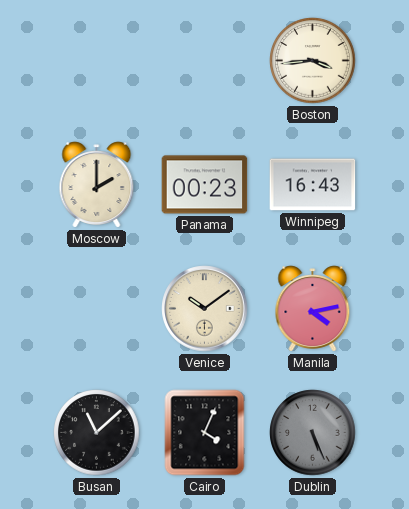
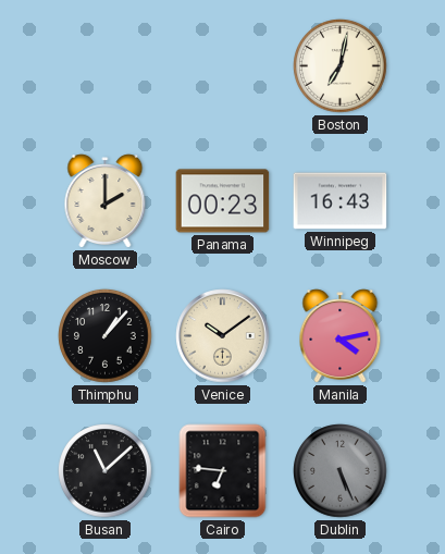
Boston: 3:44 -> 7:02 (341, 66)
Thimphu: none -> 1:07 (106, 336)
Cairo: 4:04 -> 6:46 (223, 471)
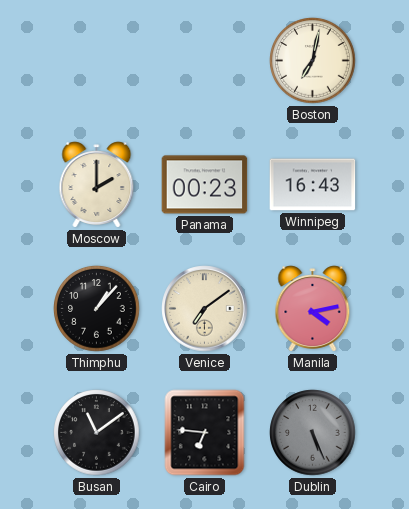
Venice: 10:09 -> 7:09 (205, 309)
Busan: 11:08 -> 11:09 (97, 433)
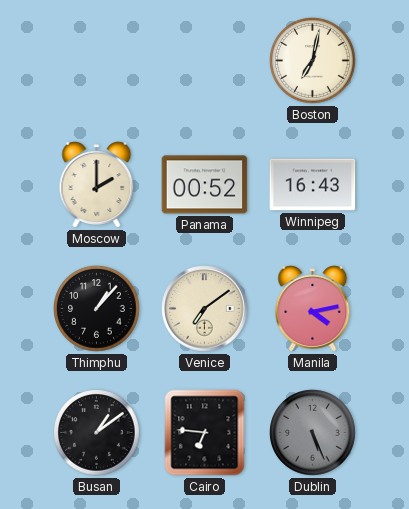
Panama: 00:23 -> 00:52 (205, 185)
Busan: 11:09 -> 1:09 (97, 433)
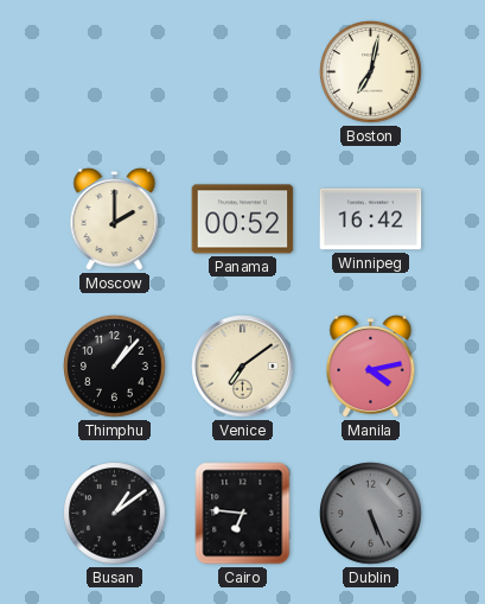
Winnipeg: 16:43 -> 16:42 (371, 220)
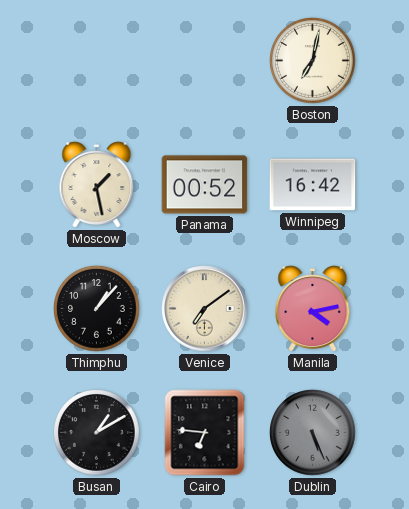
Moscow: 2:00 -> 1:28 (97, 185)
Busan: 1:09 -> 1:10 (97, 433)
